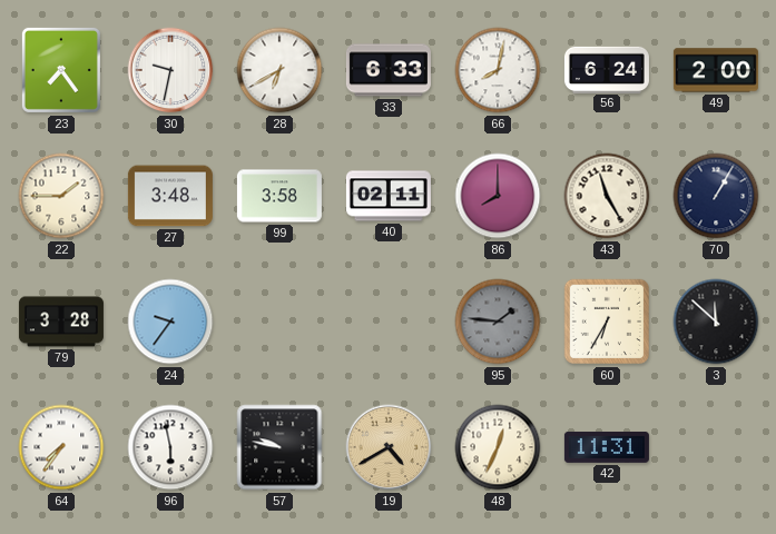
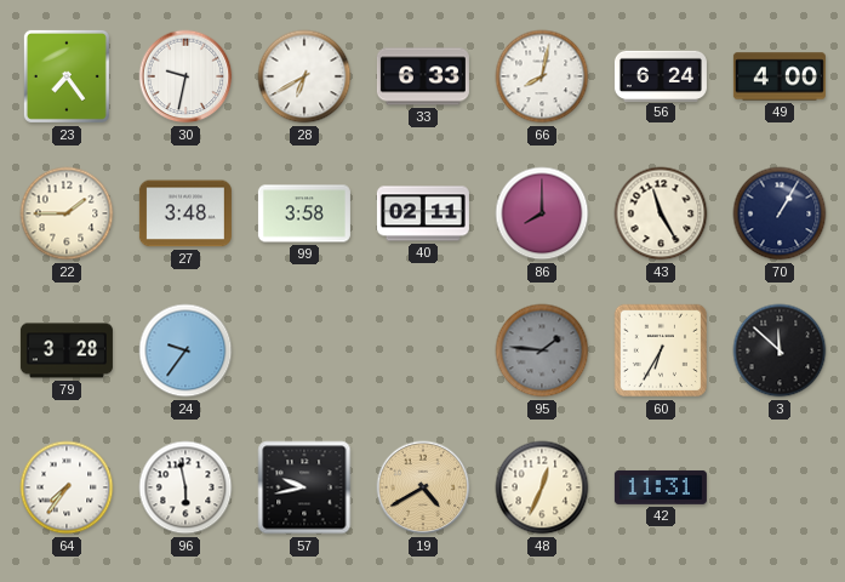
49: 2:00 -> 4:00 (780, 76)
57: 9:47 -> 9:43 (304, 487)
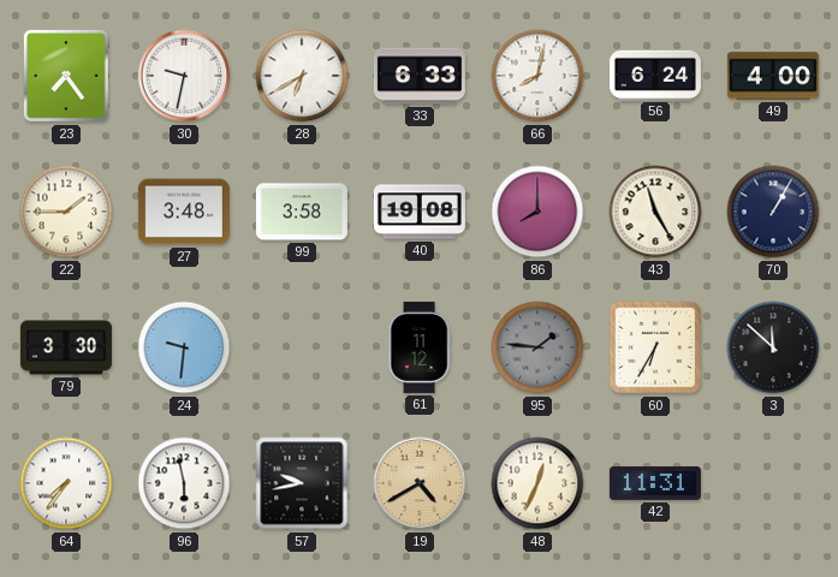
40: 02:11 -> 19:08 (420, 212)
79: 3:28 -> 3:30 (66, 347)
24: 9:36 -> 9:31 (184, 347)
61: none -> 11:12 (420, 347)
